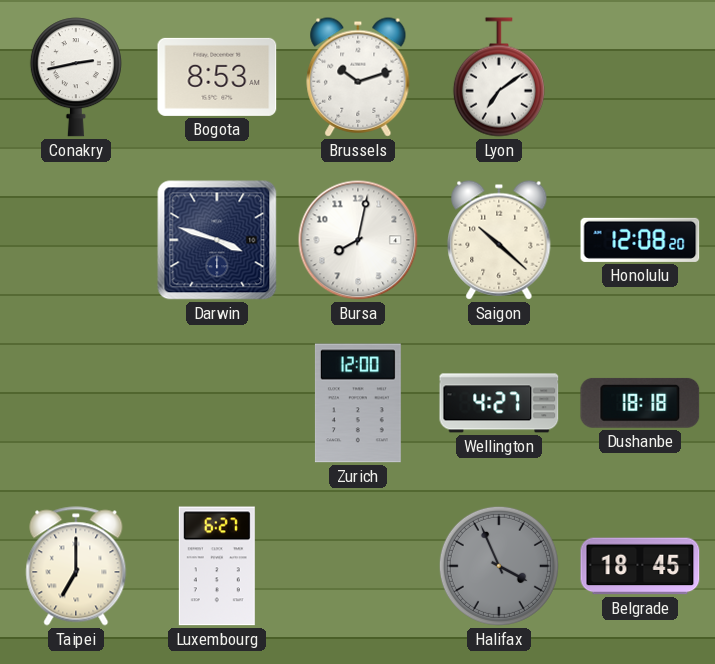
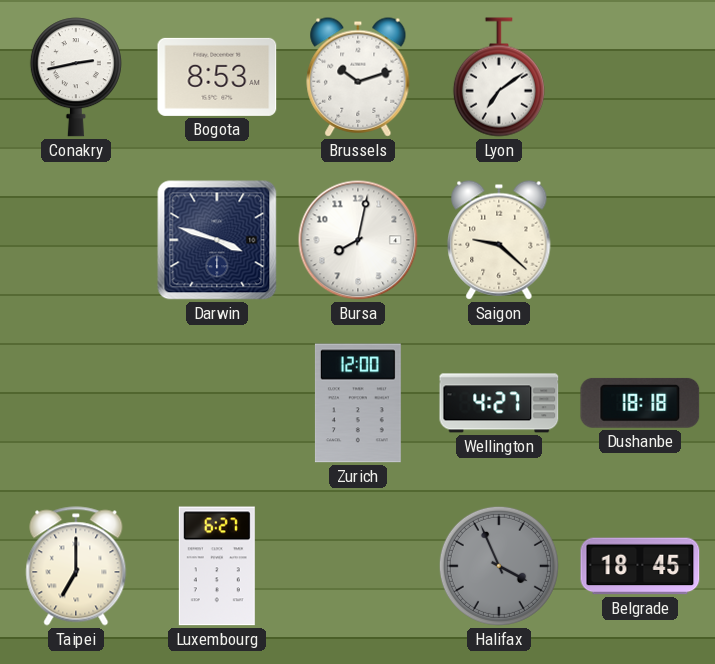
Saigon: 10:22 -> 9:22 (499, 240)
Honolulu: 12:08 -> none (640, 240)
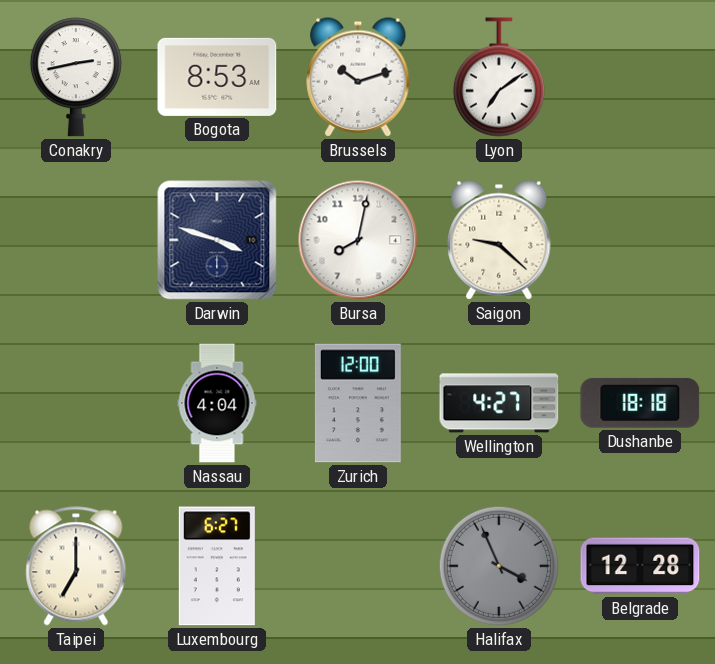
Nassau: none -> 4:04 (217, 403)
Belgrade: 18:45 -> 12:28 (640, 566)
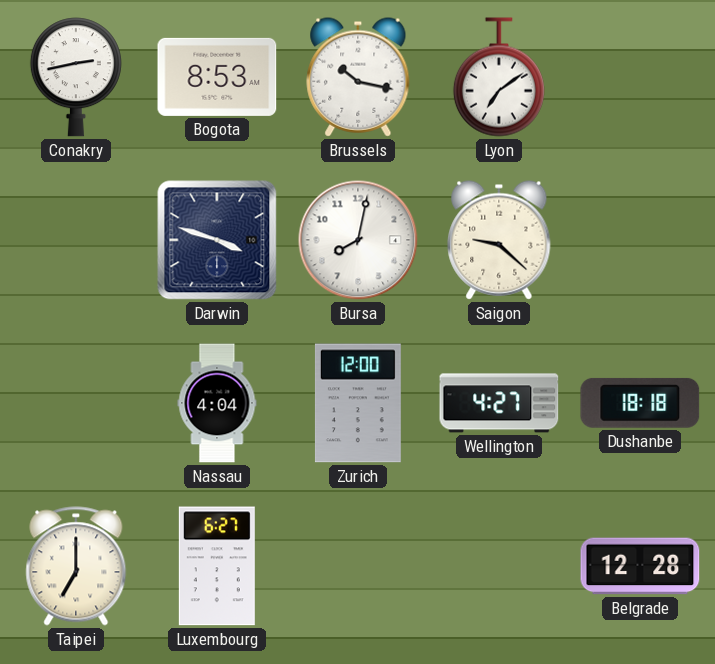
Brussels: 10:12 -> 10:17 (358, 77)
Halifax: 3:56 -> none (499, 566)
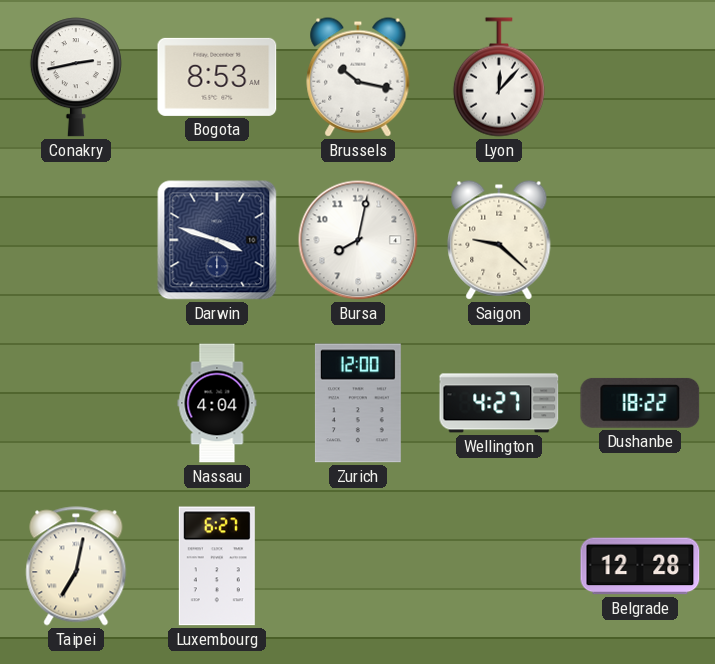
Lyon: 7:09 -> 12:07 (499, 77)
Dushanbe: 18:18 -> 18:22 (640, 403)
Taipei: 7:00 -> 7:02 (76, 566)
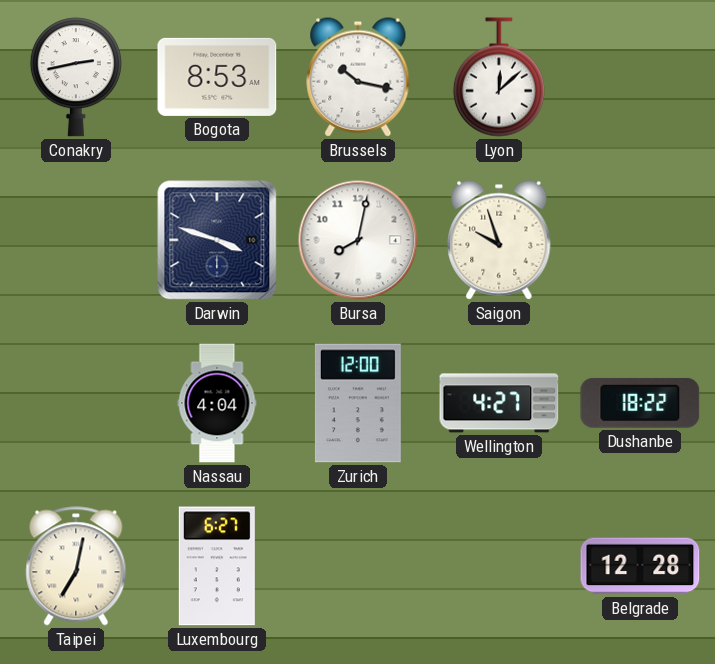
Lyon: 12:07 -> 12:08 (499, 77)
Saigon: 9:22 -> 9:57 (499, 240)
